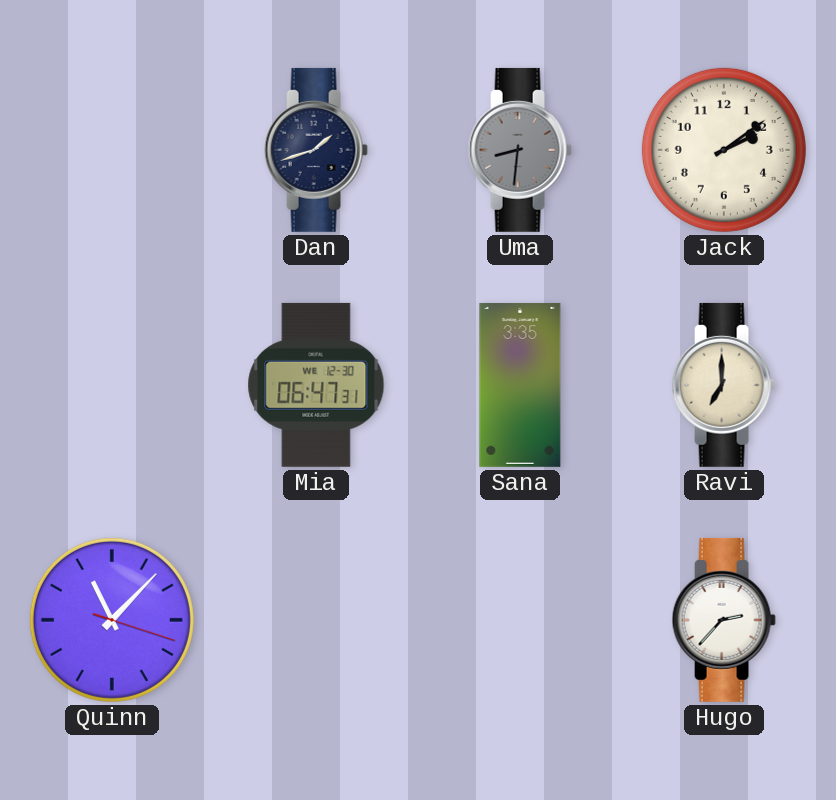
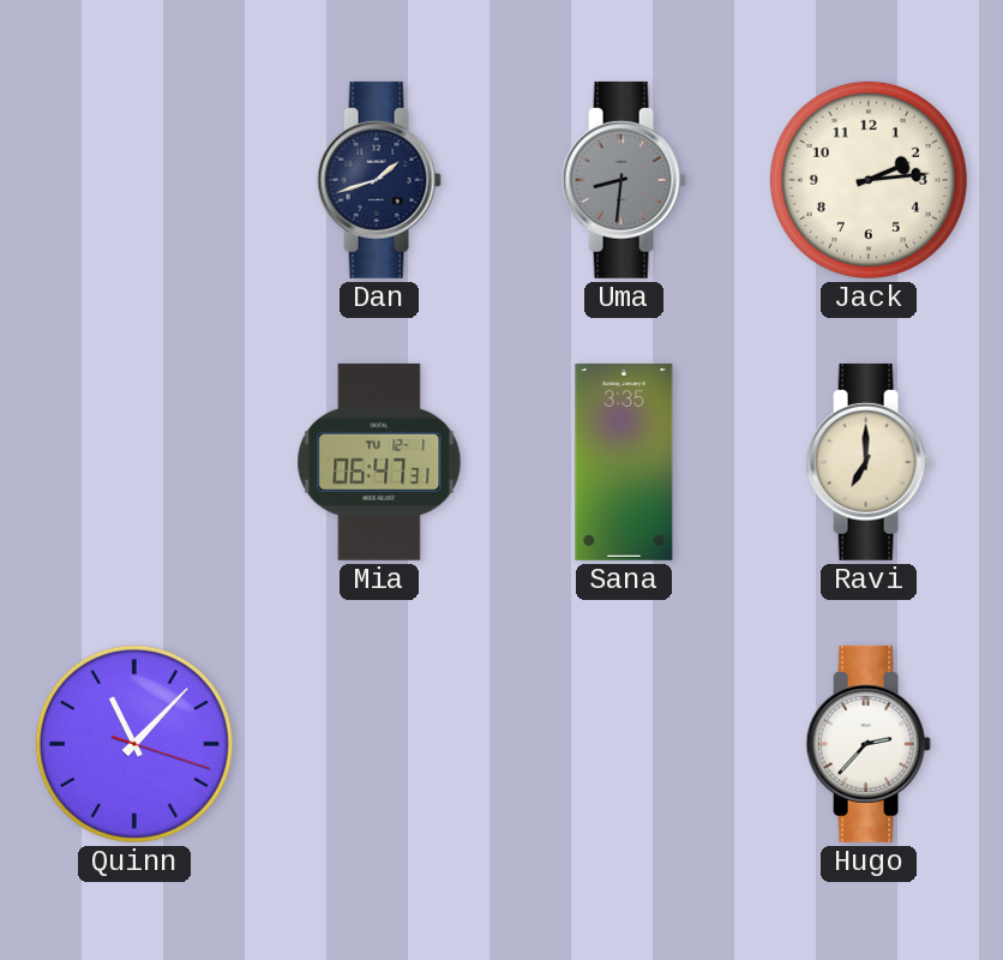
Jack: 2:09 -> 2:14 (869, 180)
Mia date: WE 12-30 -> TU 12-1 (379, 462)
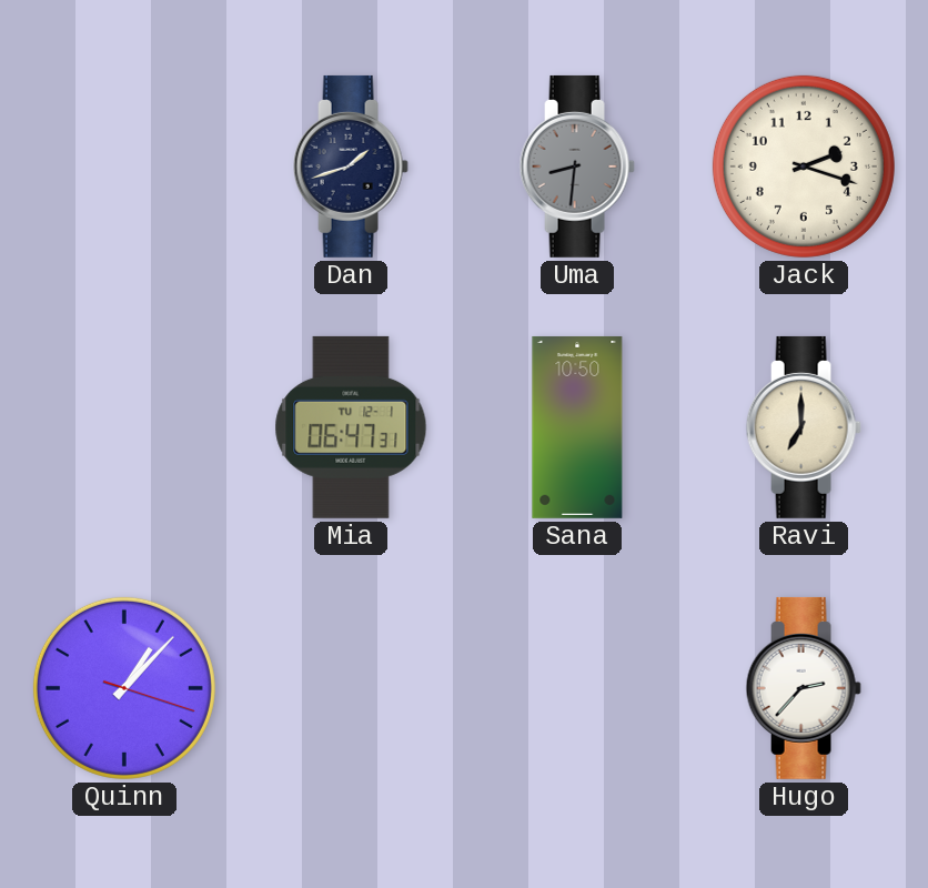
Jack: 2:14 -> 2:18 (804, 167)
Sana: 3:35 -> 10:50 (577, 427)
Quinn: 11:07 -> 1:07 (124, 688)
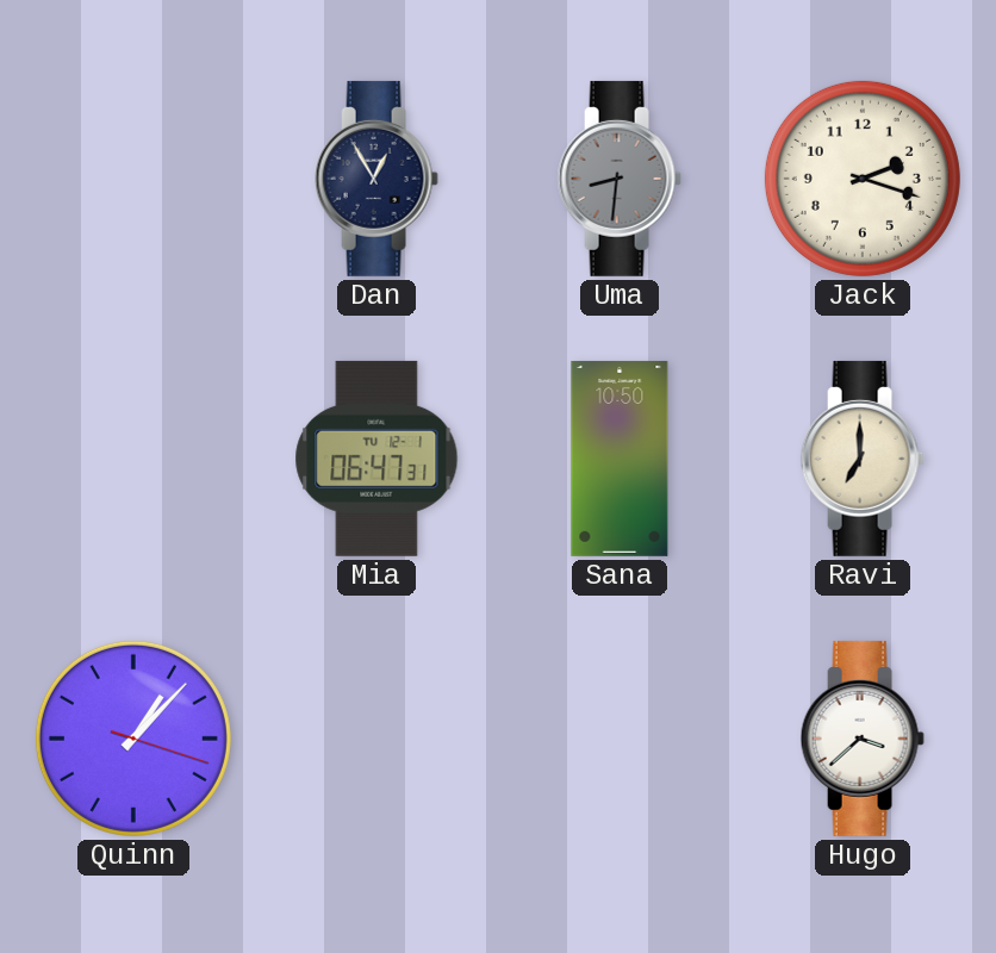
Dan: 1:42 -> 12:55 (376, 179)
Hugo: 2:37 -> 3:38 (863, 739)
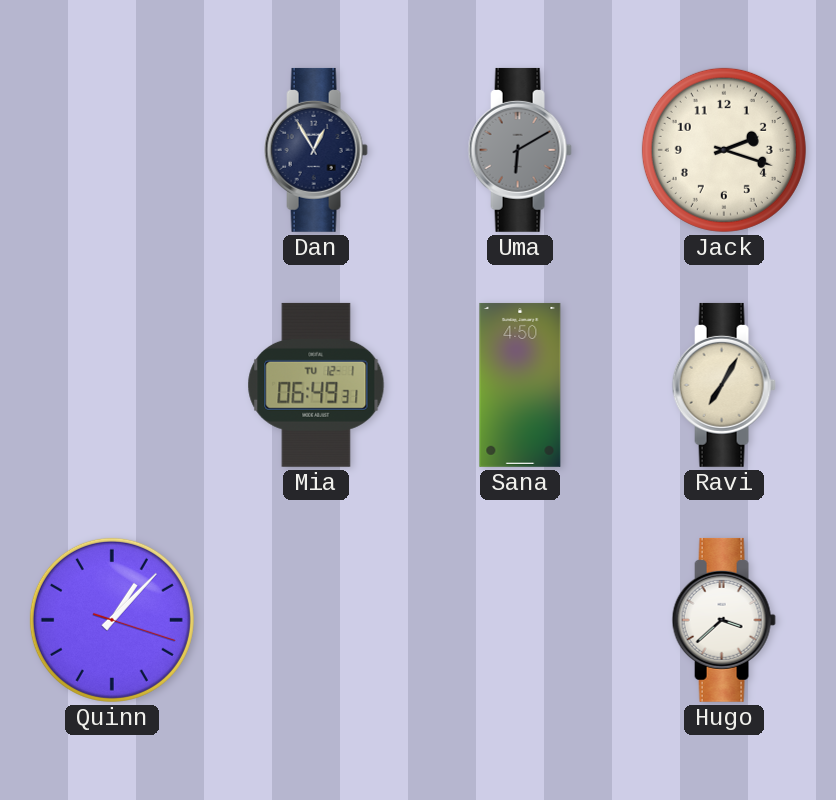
Uma: 8:31 -> 6:10 (520, 150)
Mia: 06:47 -> 06:49 (316, 385)
Sana: 10:50 -> 4:50 (520, 385)
Ravi: 7:00 -> 7:05 (724, 385)
